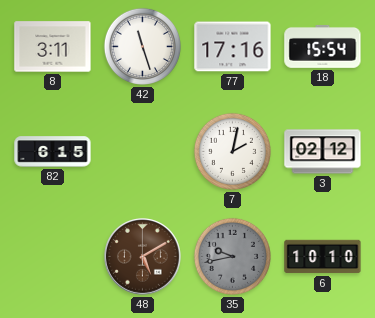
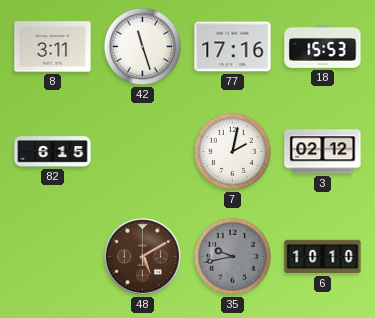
18: 15:54 -> 15:53 (323, 47)
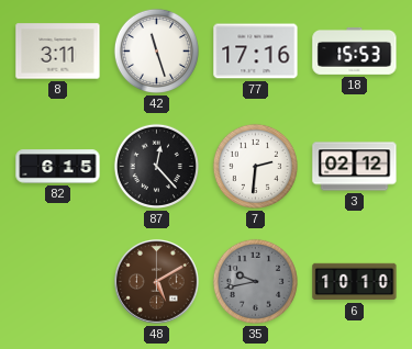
87: none -> 12:23 (156, 166)
7: 2:02 -> 2:31 (255, 166)
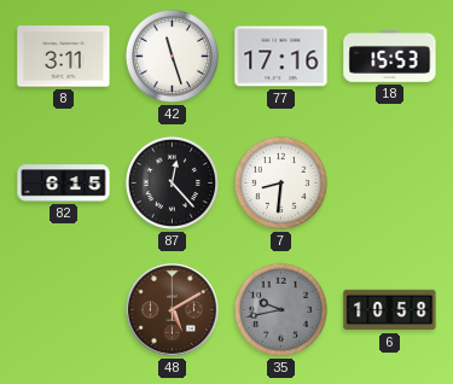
7: 2:31 -> 8:31 (280, 182)
3: 02:12 -> none (355, 167)
6: 10:10 -> 10:58 (390, 310)
